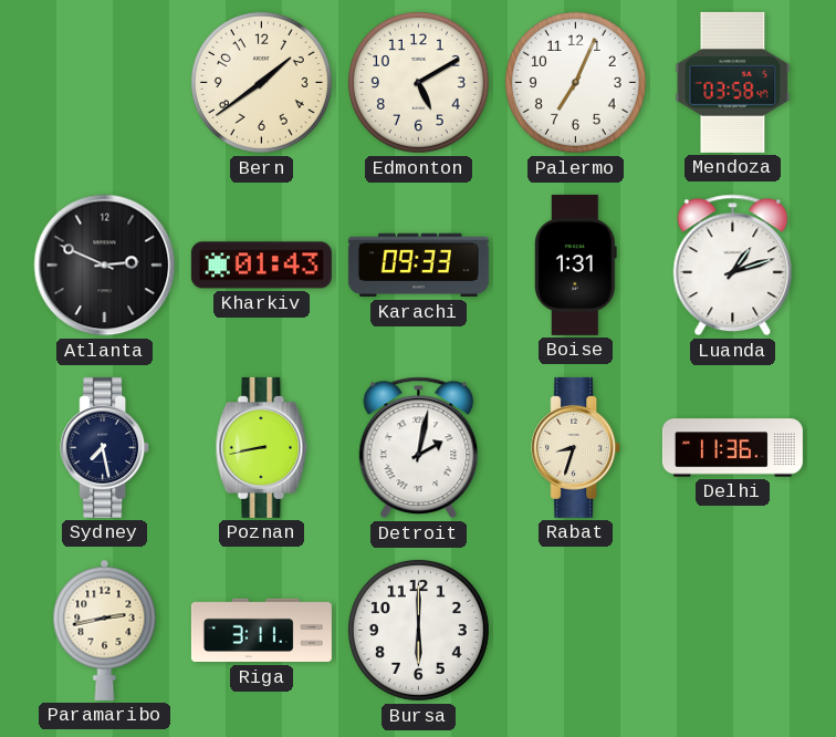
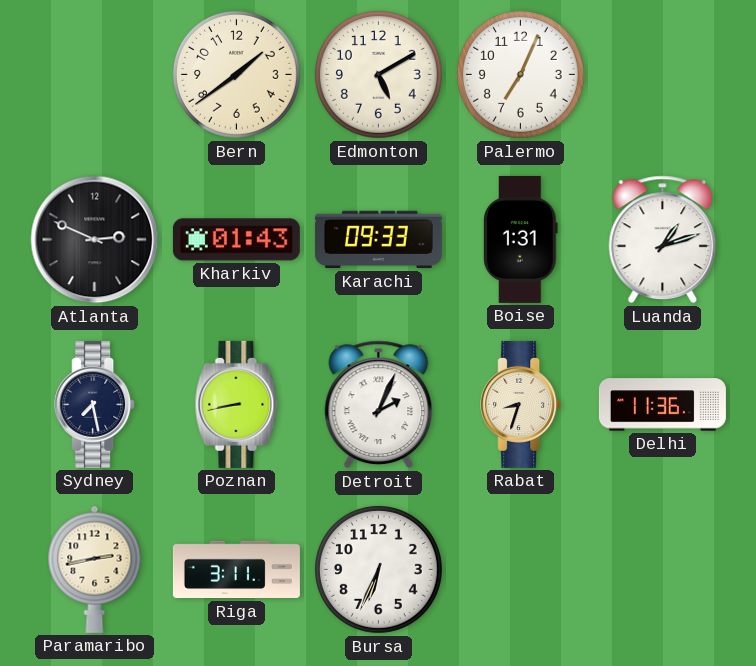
Mendoza: 03:58 -> none (733, 82)
Detroit: 2:02 -> 2:04 (379, 405)
Bursa: 6:00 -> 6:34 (378, 569)
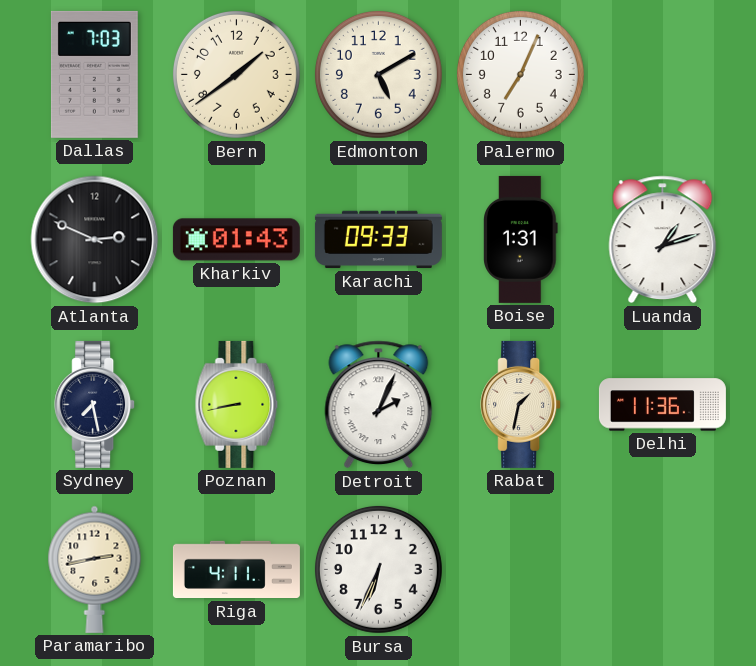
Dallas: none -> 7:03 (94, 74)
Rabat: 8:33 -> 1:32 (521, 404)
Riga: 3:11 -> 4:11 (236, 570)
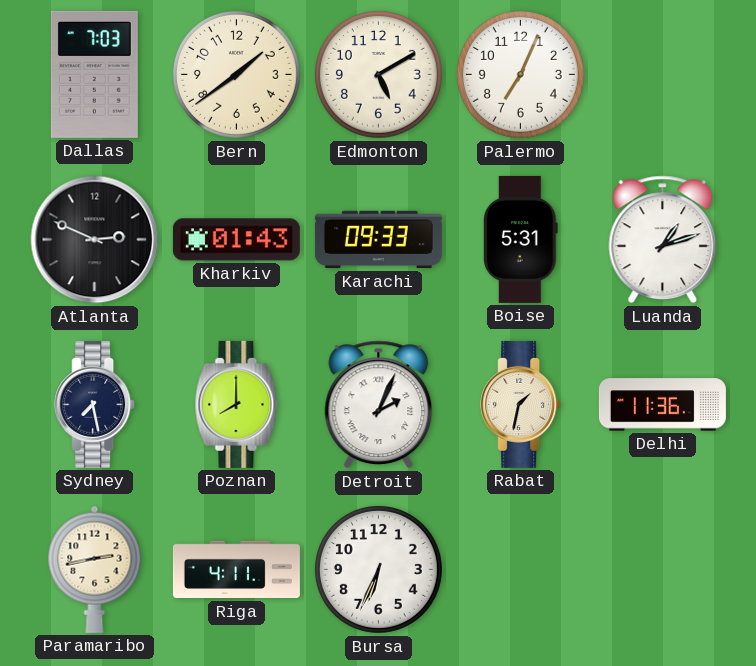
Boise: 1:31 -> 5:31 (521, 239)
Poznan: 8:43 -> 8:00 (237, 404)
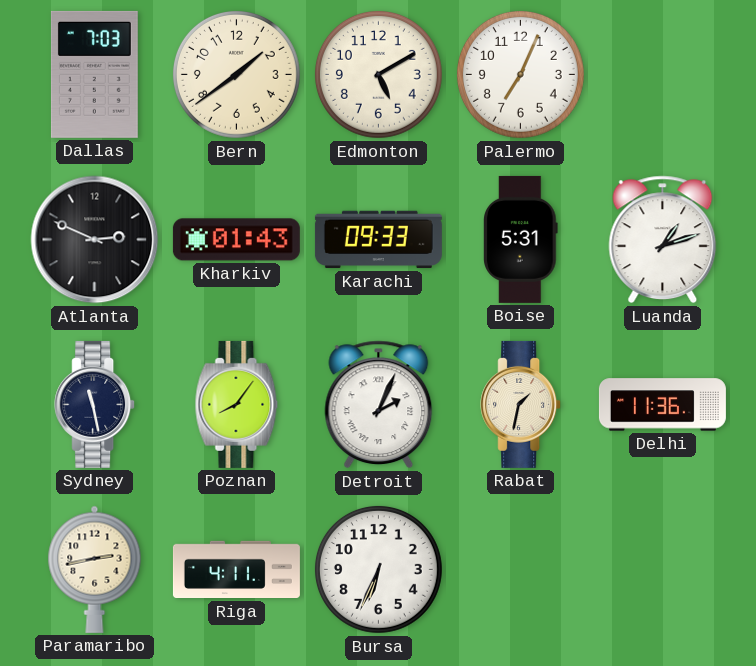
Sydney: 7:28 -> 11:28 (95, 404)
Poznan: 8:00 -> 8:06 (237, 404)
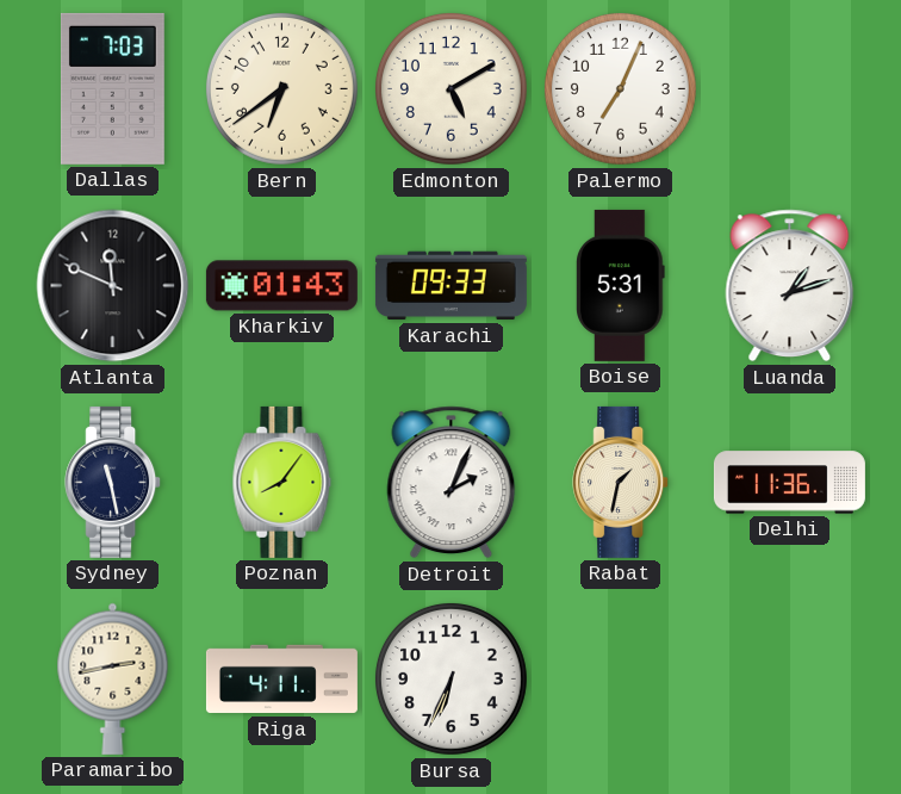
Bern: 1:39 -> 6:39 (281, 88)
Atlanta: 2:49 -> 11:49 (113, 286)
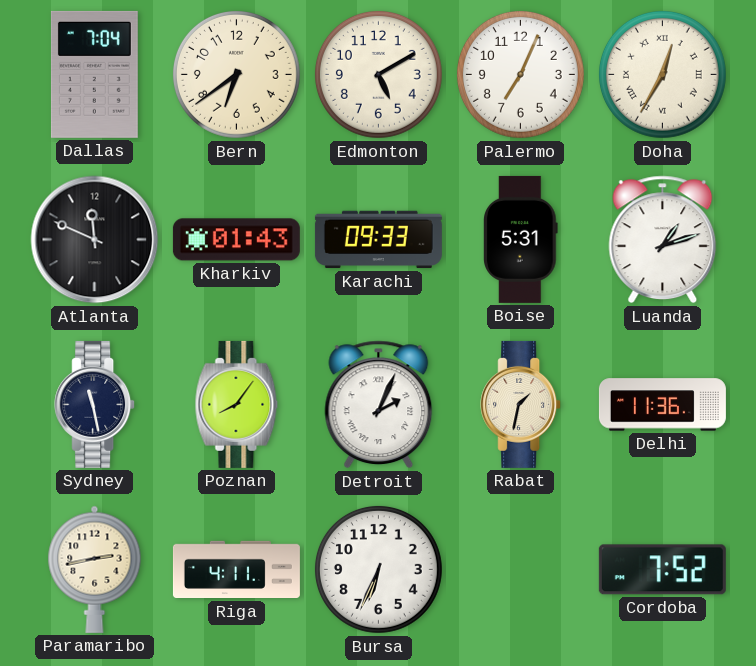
Dallas: 7:03 -> 7:04 (94, 74)
Doha: none -> 12:35 (662, 74)
Cordoba: none -> 7:52 (662, 570)
